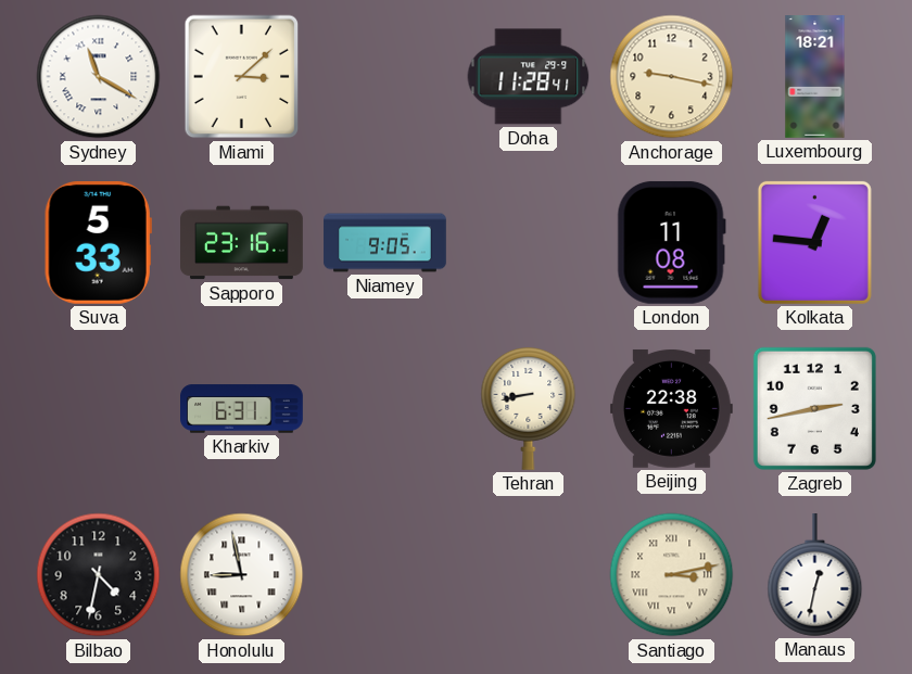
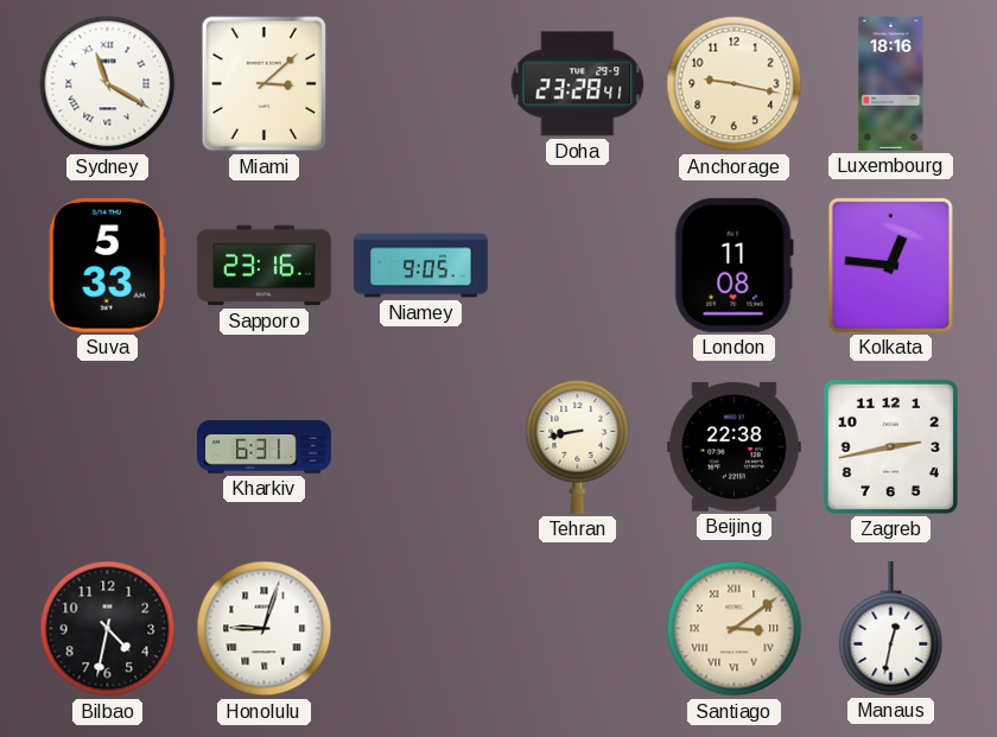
Doha: 11:28 -> 23:28 (578, 84)
Luxembourg: 18:21 -> 18:16 (891, 84)
Honolulu: 8:58 -> 9:03 (265, 629)
Santiago: 3:13 -> 3:09 (735, 629)
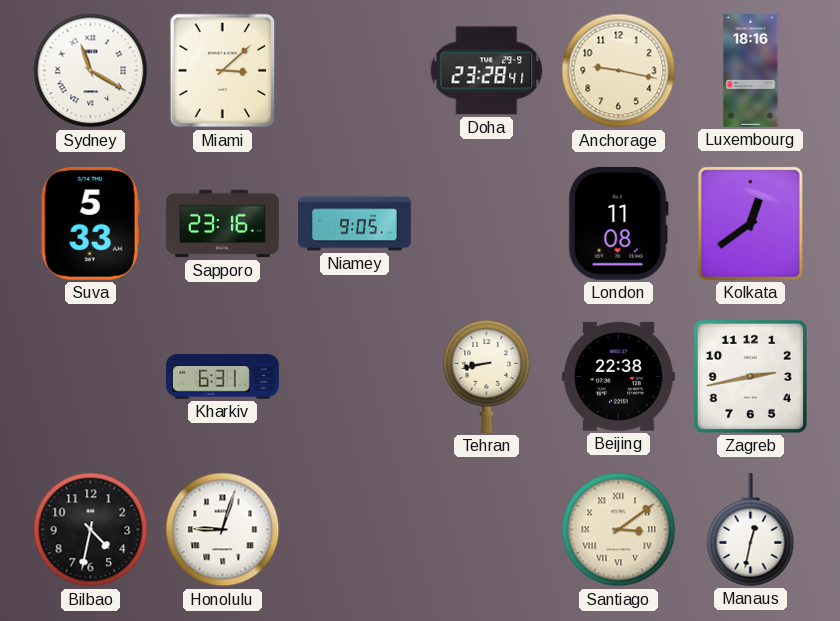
Kolkata: 12:46 -> 12:39 (750, 223)
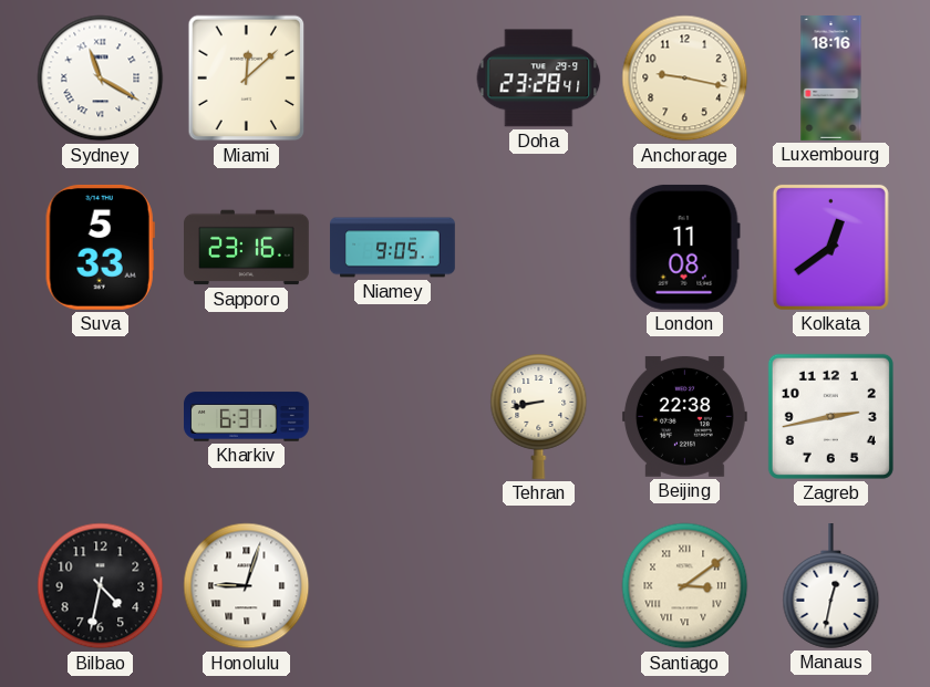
Miami: 3:08 -> 12:08 (247, 79)
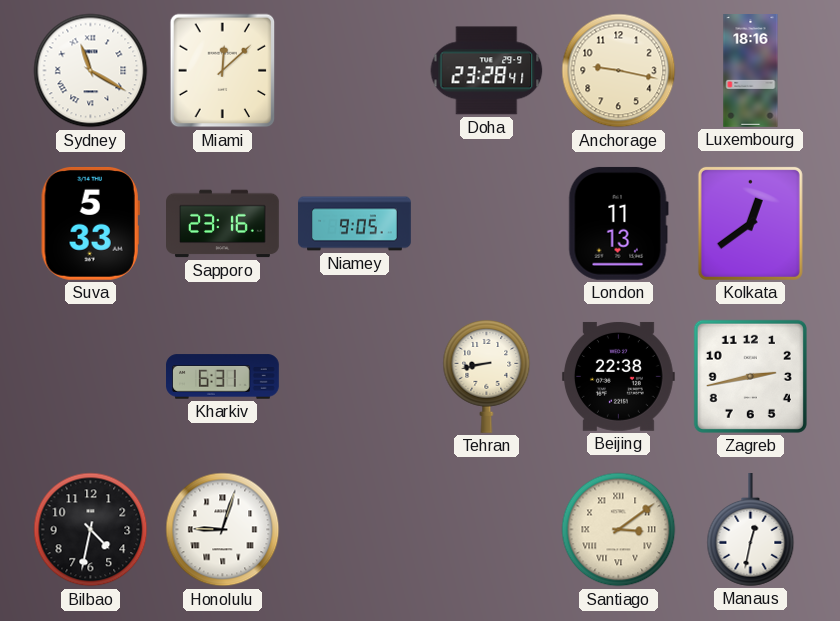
London: 11:08 -> 11:13 (618, 223)
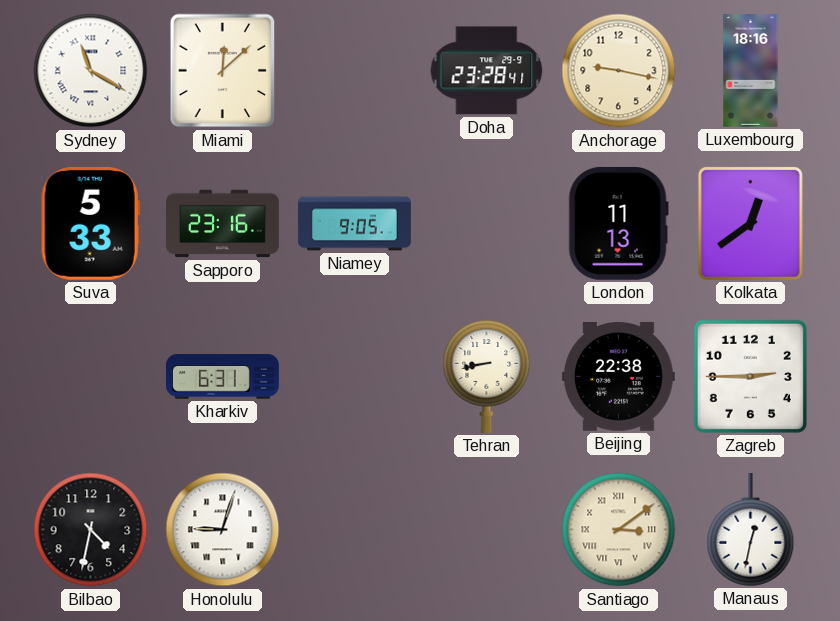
Zagreb: 2:43 -> 2:45 (750, 376)
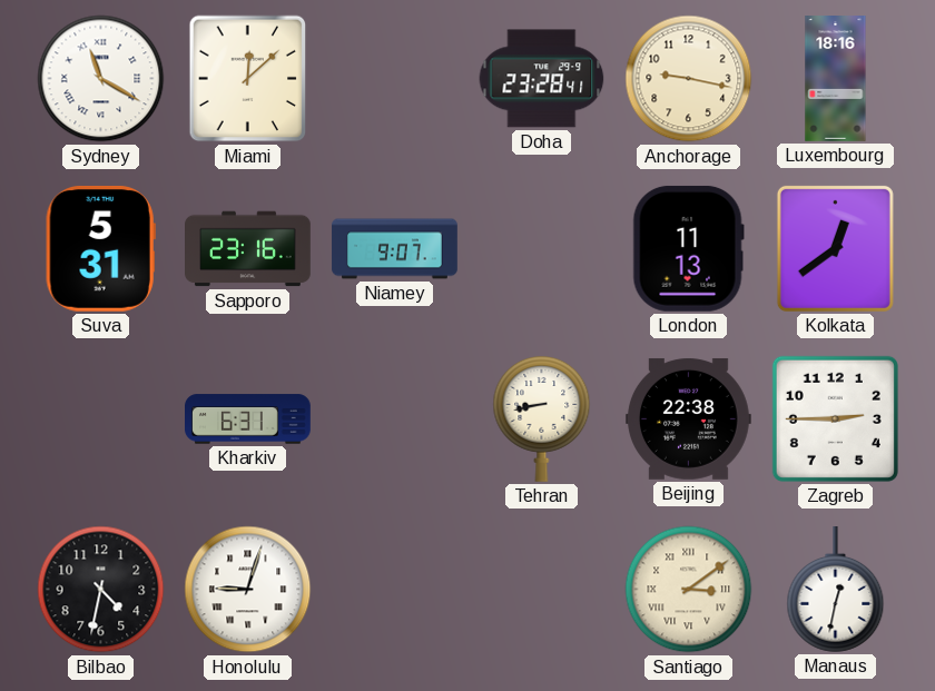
Suva: 5:33 -> 5:31 (100, 248)
Niamey: 9:05 -> 9:07 (395, 249)
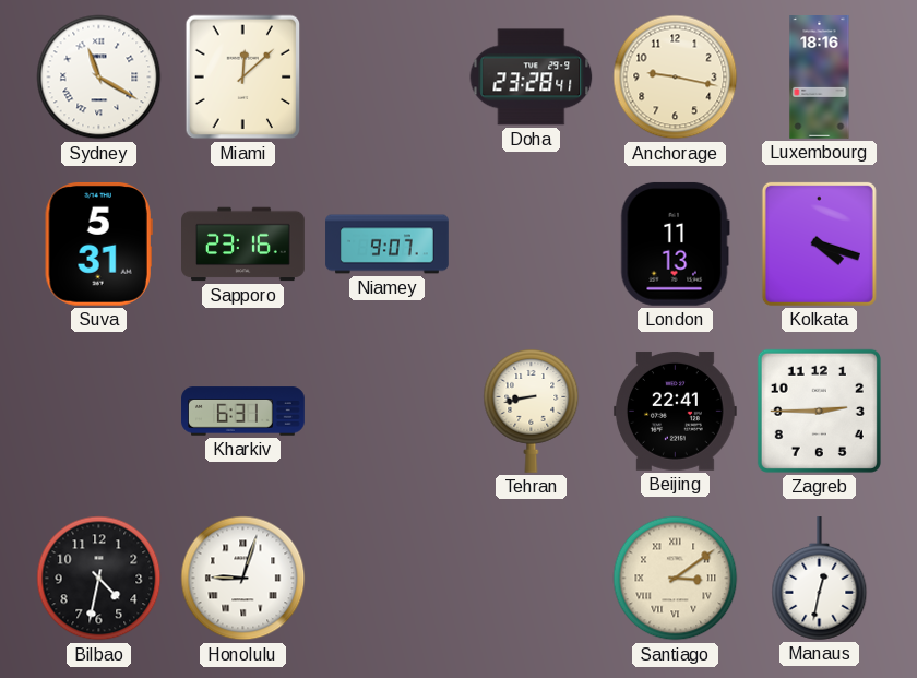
Kolkata: 12:39 -> 4:18 (819, 243)
Beijing: 22:38 -> 22:41 (675, 411)
